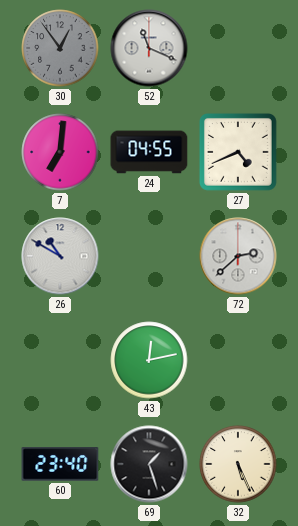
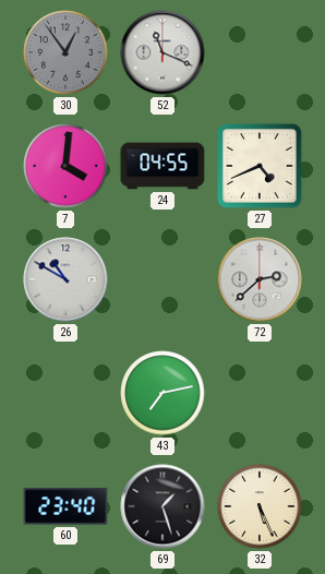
7: 7:01 -> 4:01 (65, 166)
43: 12:13 -> 7:13 (162, 393)
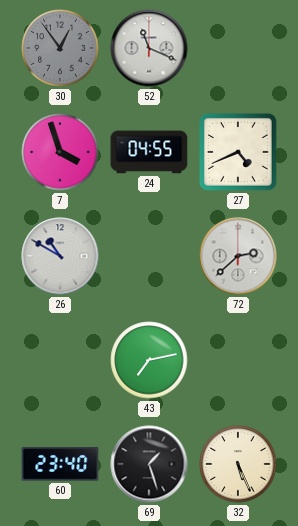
7: 4:01 -> 3:57 (60, 152)
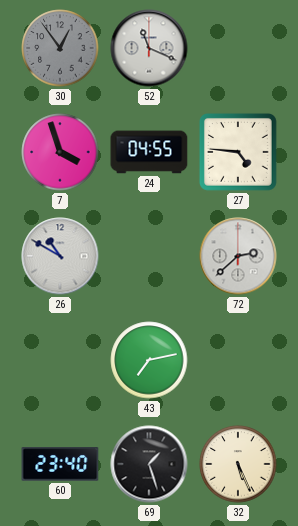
27: 4:41 -> 4:46 (238, 152)
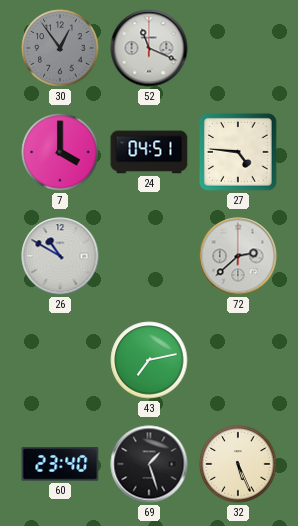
7: 3:57 -> 4:00 (60, 152)
24: 04:55 -> 04:51 (149, 152)
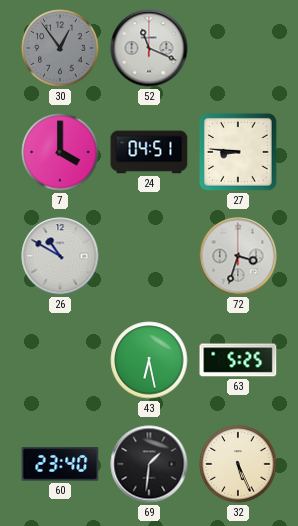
27: 4:46 -> 8:46 (238, 152)
72: 2:38 -> 3:33 (238, 256)
43: 7:13 -> 6:28 (149, 360)
63: none -> 5:25 (238, 360)
69: 1:27 -> 1:31 (149, 464)
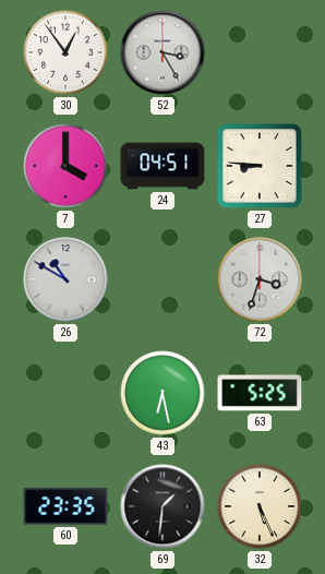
30 dial: grey -> white (65, 52)
52: 11:19 -> 3:25 (162, 52)
60: 23:40 -> 23:35 (65, 506)
